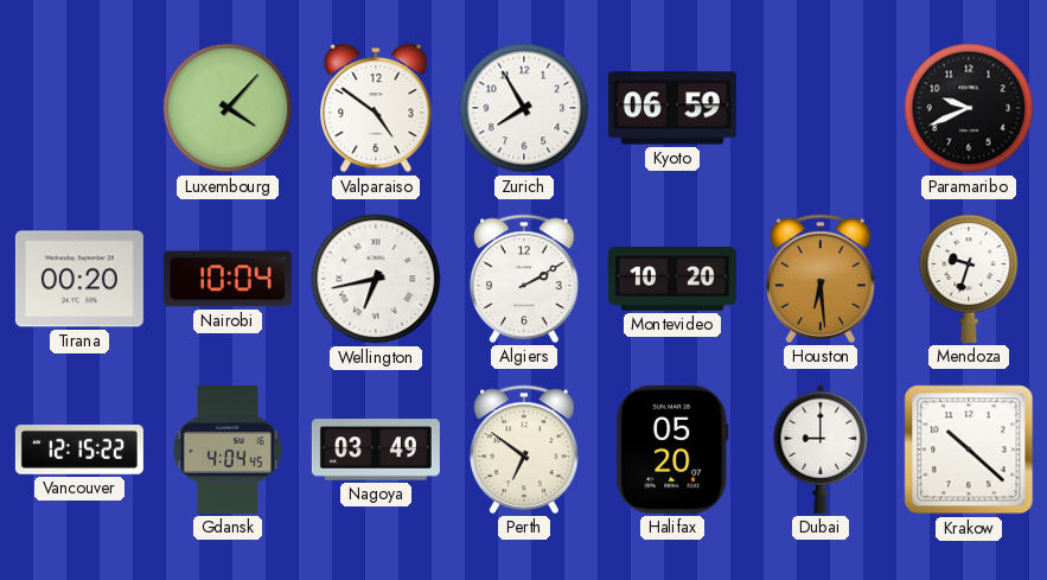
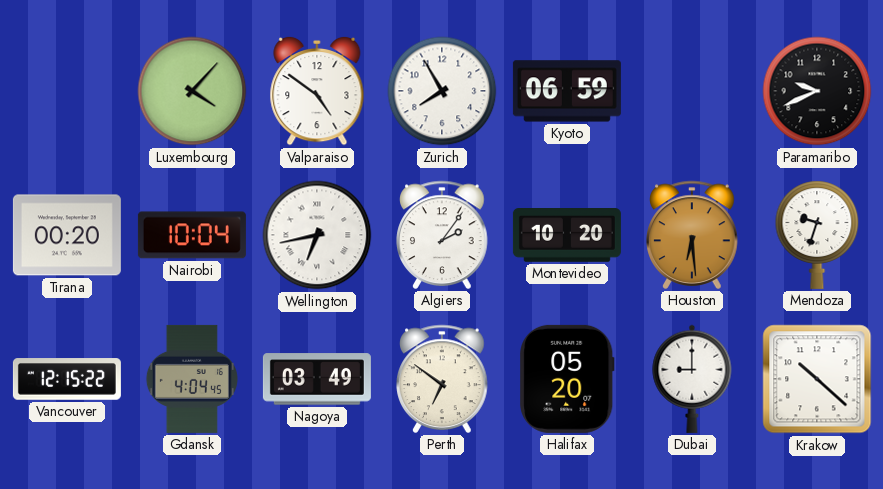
Algiers: 2:10 -> 2:06 (442, 235)
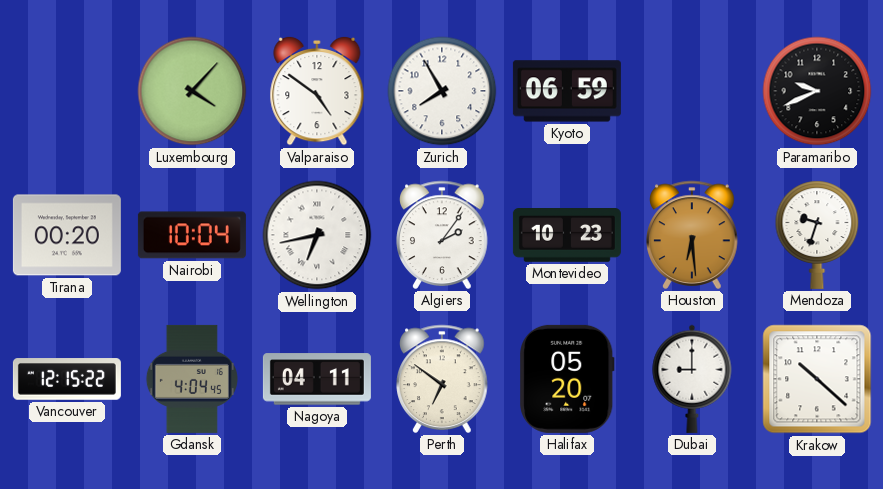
Montevideo: 10:20 -> 10:23 (567, 236)
Nagoya: 03:49 -> 04:11 (317, 379)
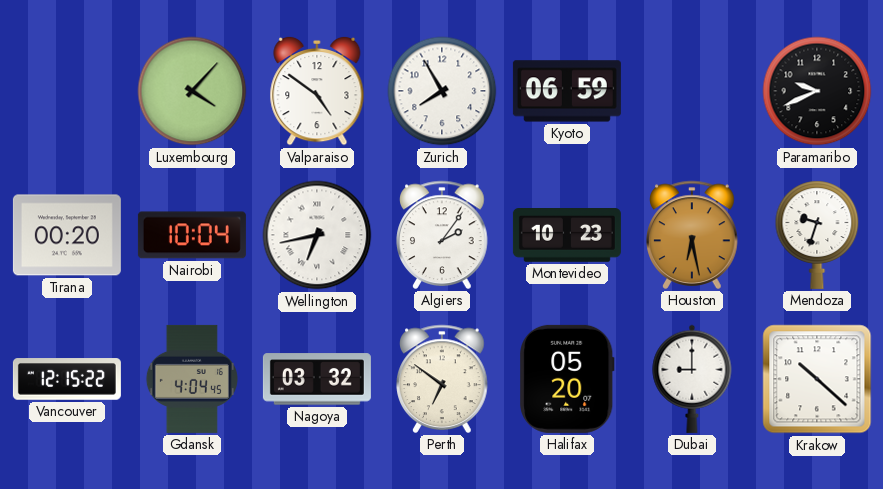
Houston: 6:29 -> 6:28 (692, 235)
Nagoya: 04:11 -> 03:32 (317, 379)
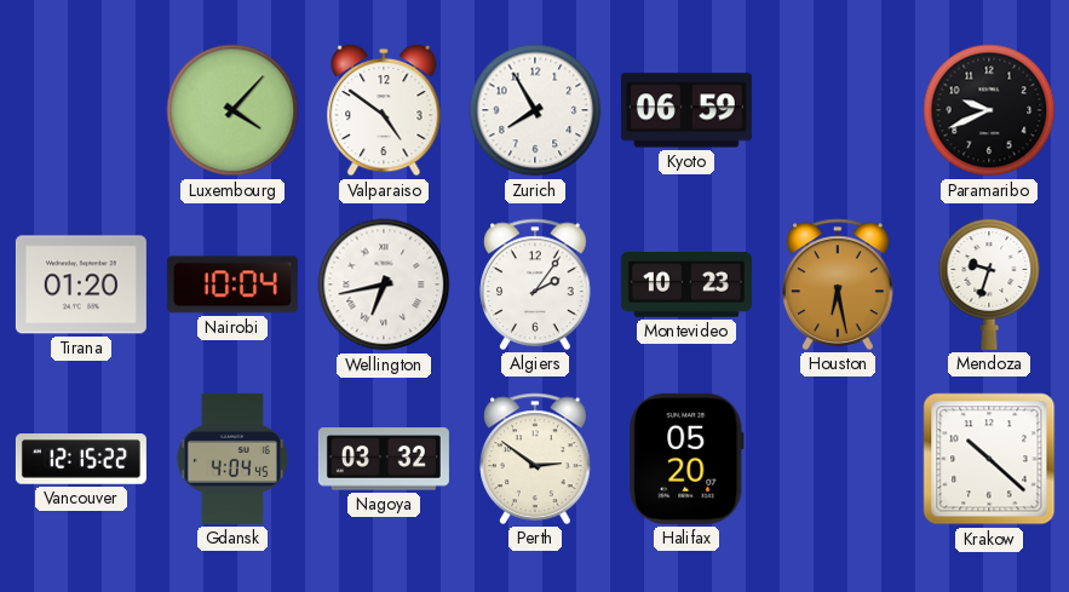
Tirana: 00:20 -> 01:20 (81, 284)
Perth: 6:51 -> 2:51 (535, 459)
Dubai: 9:00 -> none (692, 379)
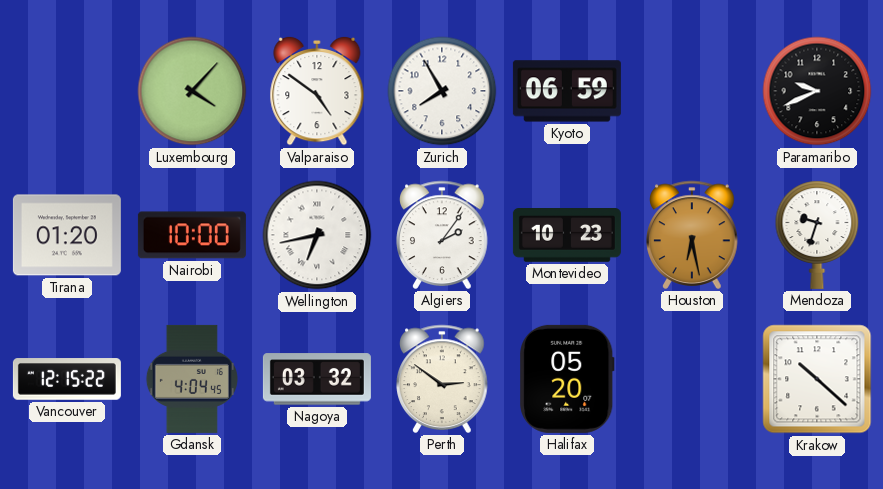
Nairobi: 10:04 -> 10:00 (192, 235)
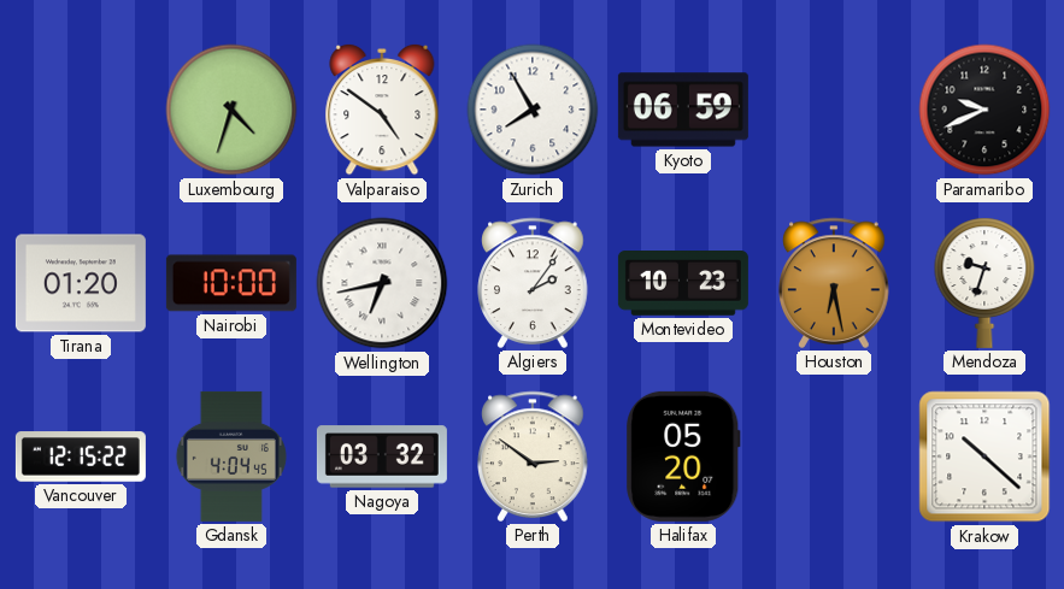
Luxembourg: 4:07 -> 4:33 (231, 110)
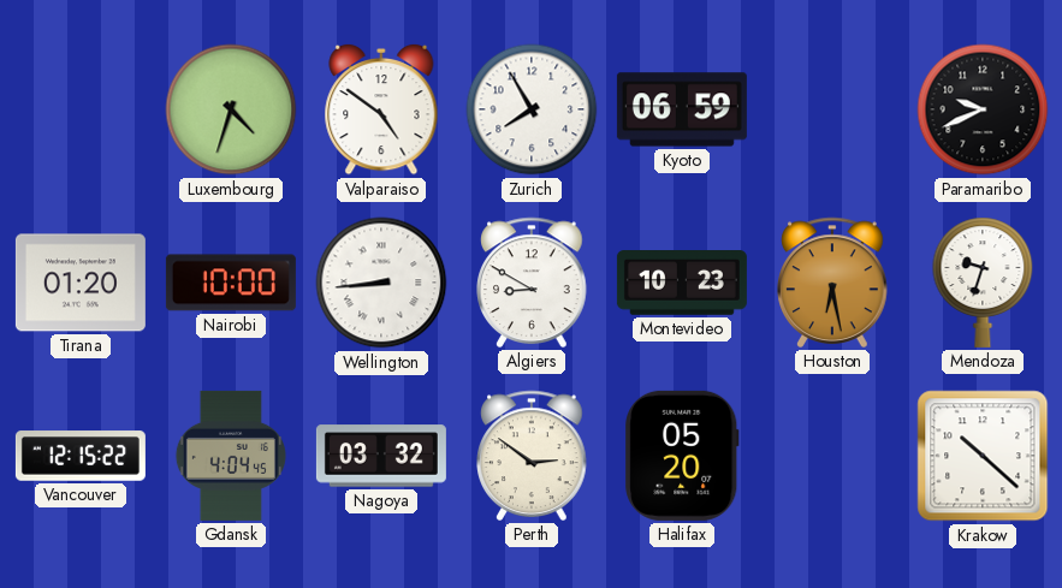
Wellington: 6:43 -> 8:44 (381, 283)
Algiers: 2:06 -> 8:50 (532, 283)
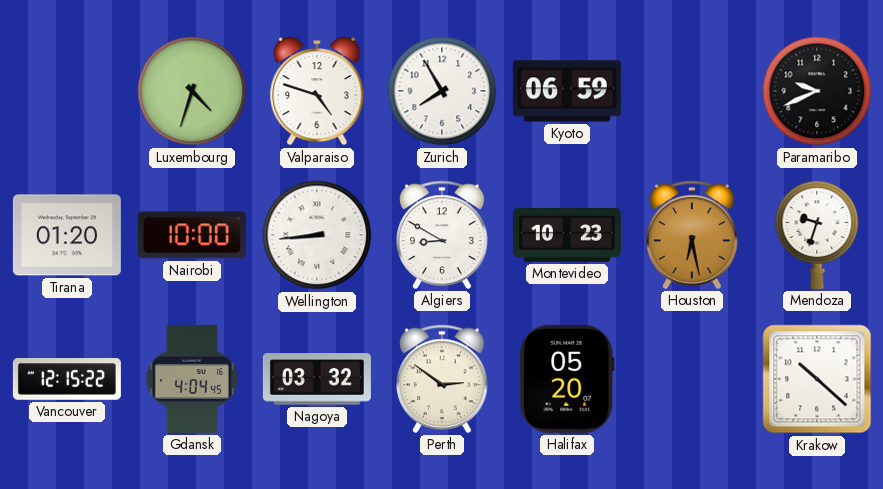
Valparaiso: 4:51 -> 4:48 (317, 91)
